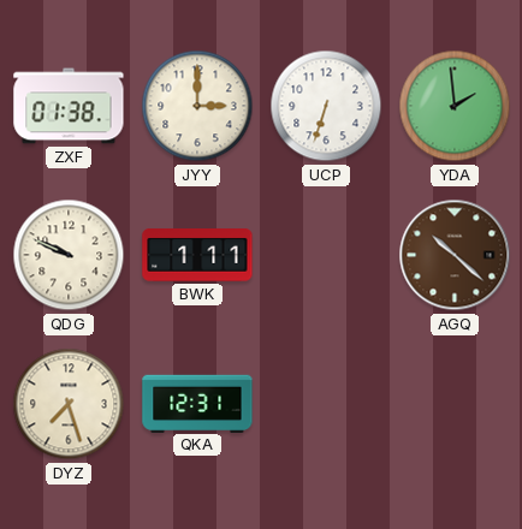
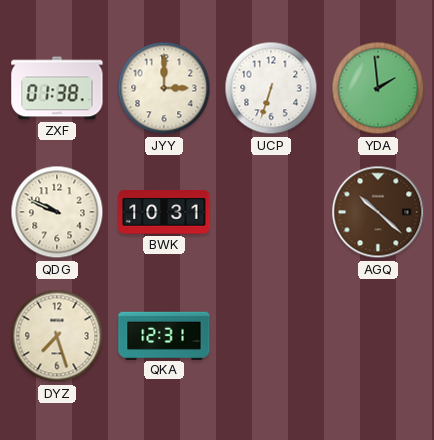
BWK: 1:11 -> 10:31 (164, 213)
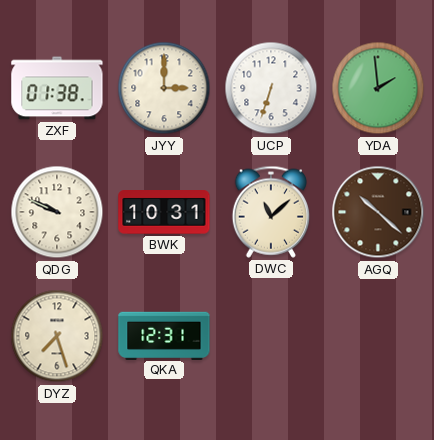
DWC: none -> 11:08 (270, 212)
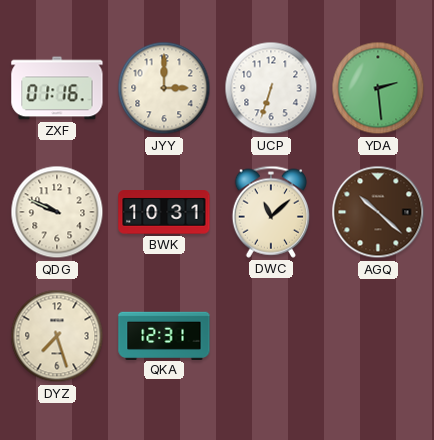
ZXF: 01:38 -> 01:16 (57, 88)
YDA: 1:59 -> 2:29 (378, 88)
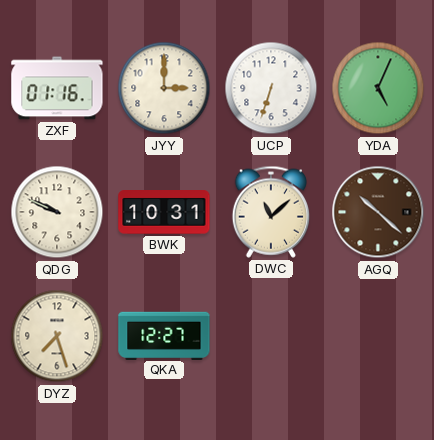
YDA: 2:29 -> 5:04 (378, 88)
QKA: 12:31 -> 12:27 (164, 335)
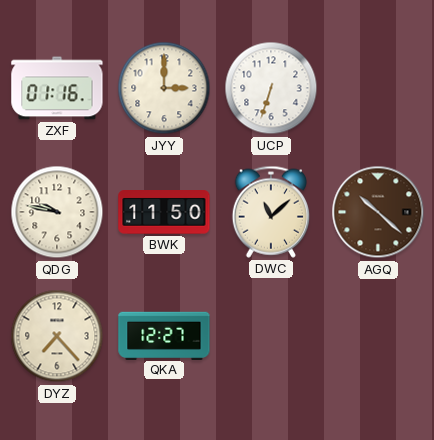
YDA: 5:04 -> none (378, 88)
QDG: 9:49 -> 9:47 (57, 212)
BWK: 10:31 -> 11:50 (164, 213)
DYZ: 7:27 -> 7:23 (57, 336)
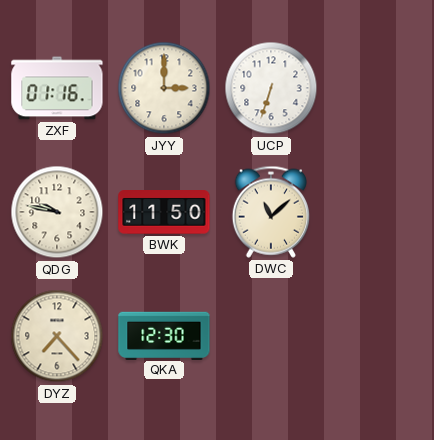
AGQ: 10:22 -> none (378, 212)
QKA: 12:27 -> 12:30 (164, 335)
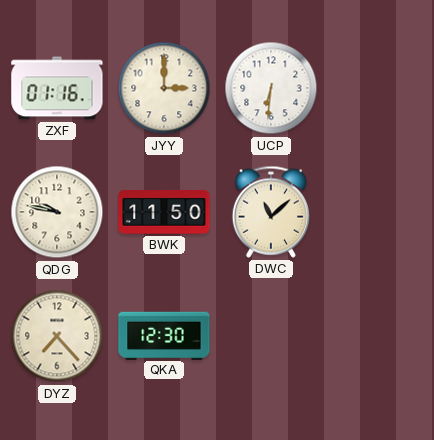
UCP: 6:33 -> 6:31 (271, 88)
